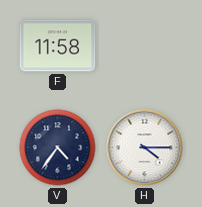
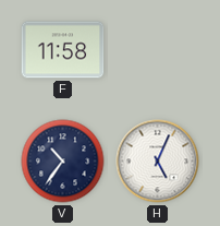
V: 4:36 -> 10:36 (63, 162)
H: 4:15 -> 5:04 (158, 162)
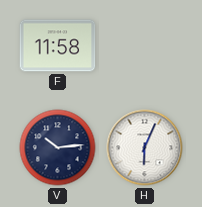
V: 10:36 -> 10:14 (58, 148)
H: 5:04 -> 6:04 (145, 148)
